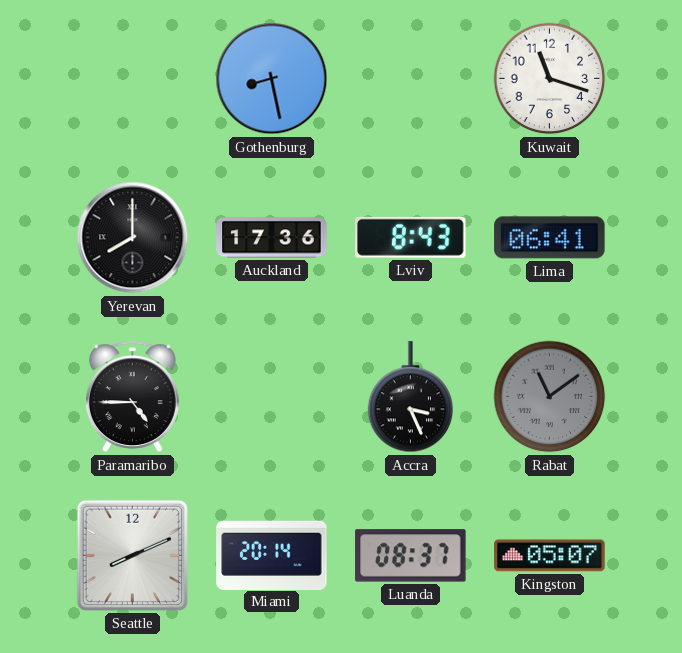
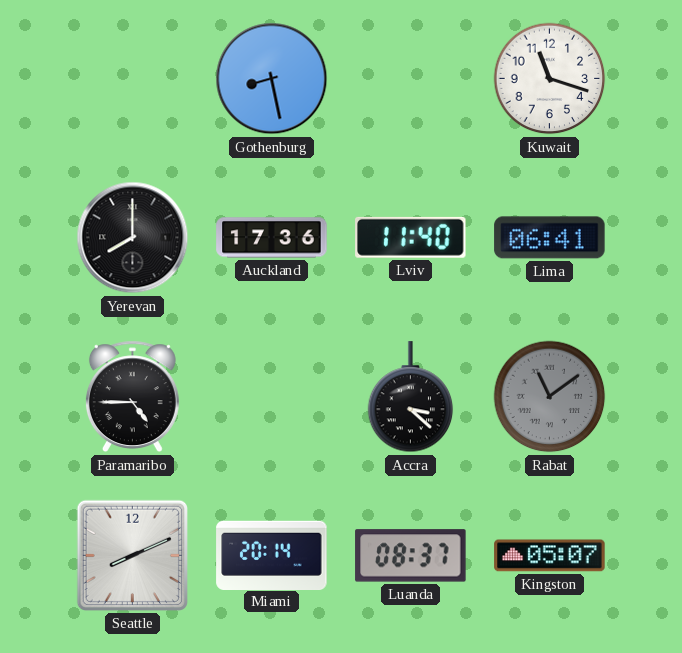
Lviv: 8:43 -> 11:40 (411, 237)
Accra: 3:26 -> 3:22 (411, 397)
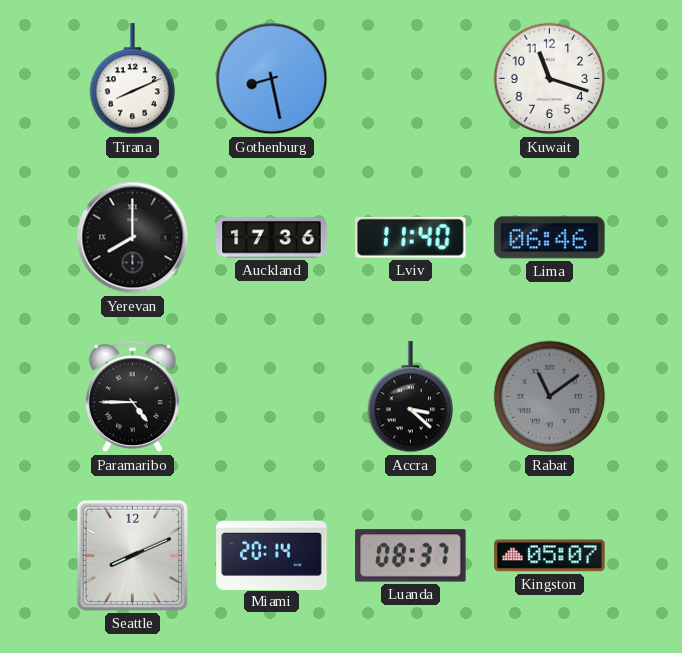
Tirana: none -> 8:11 (133, 79)
Lima: 06:41 -> 06:46 (550, 238)
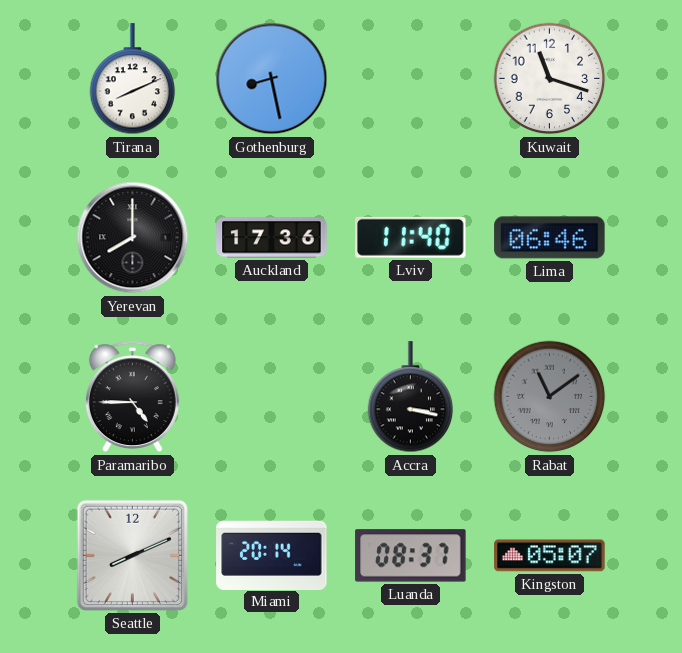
Accra: 3:22 -> 3:17 (411, 397)
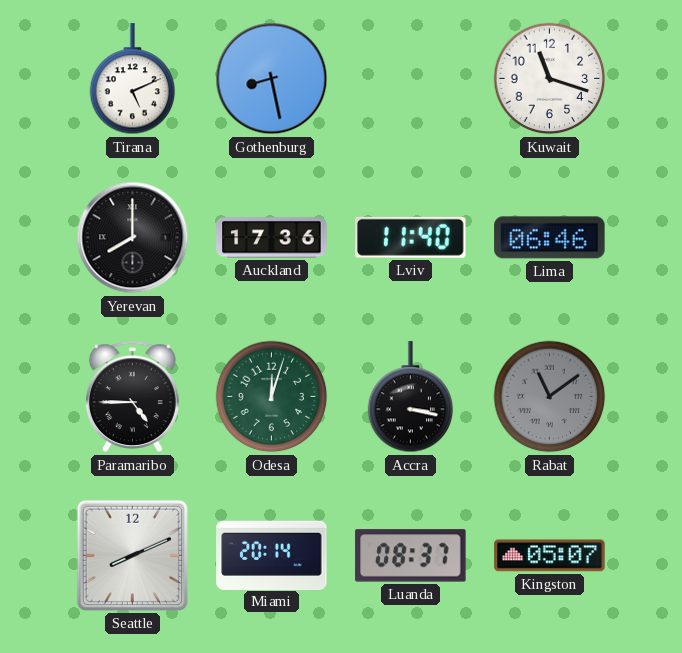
Tirana: 8:11 -> 5:11 (133, 79)
Odesa: none -> 12:03 (272, 397)
